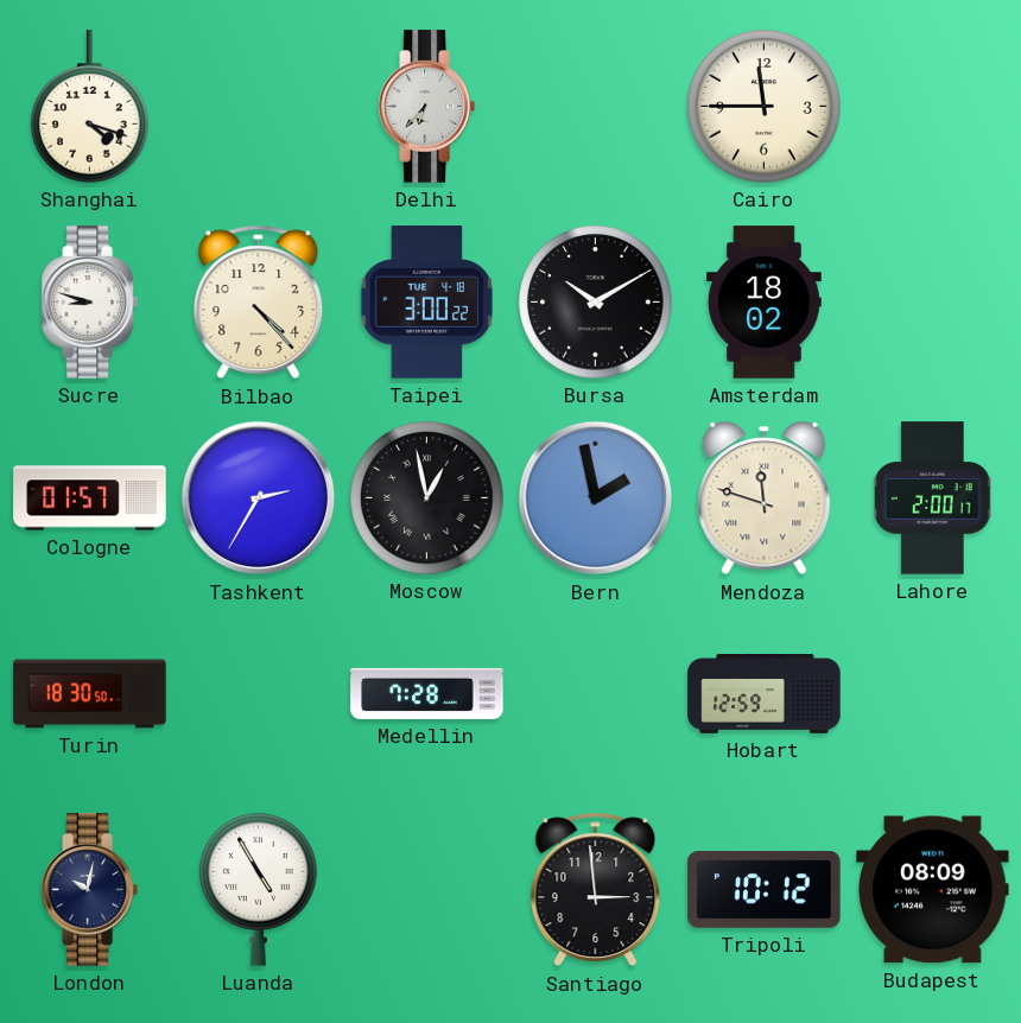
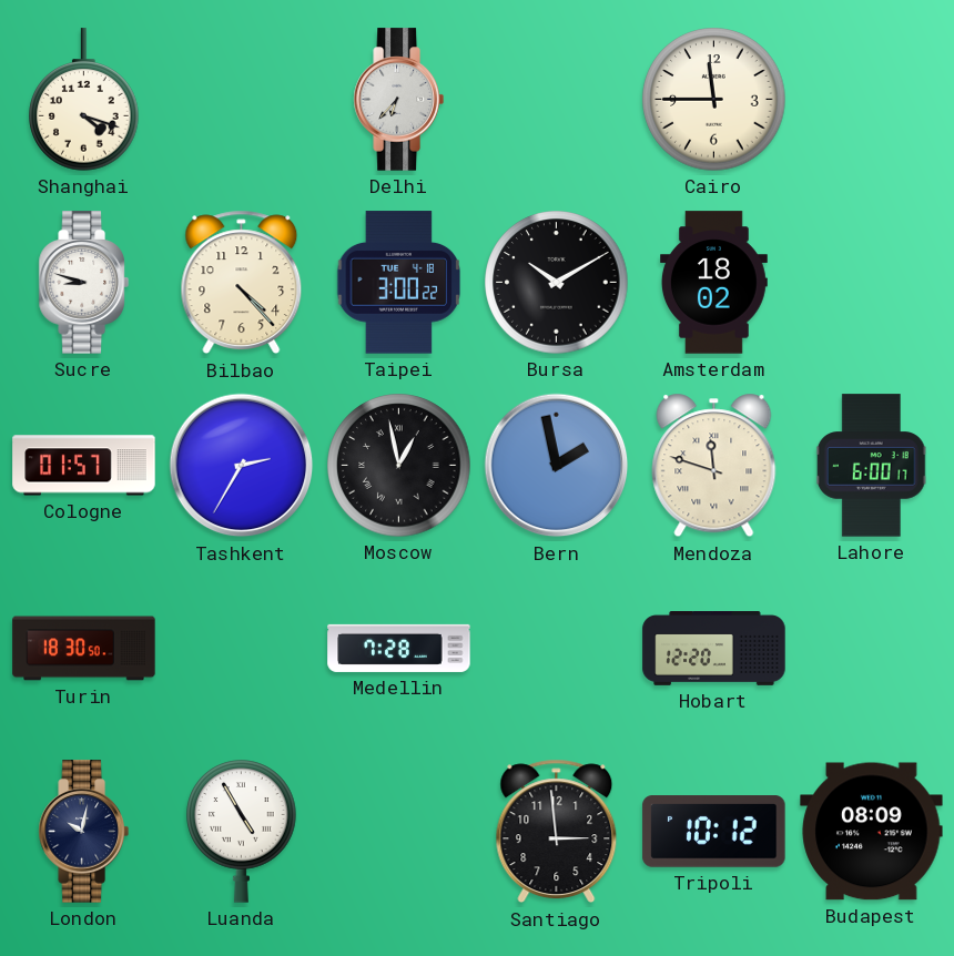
Lahore: 2:00 -> 6:00 (871, 466)
Hobart: 12:59 -> 12:20 (714, 649)
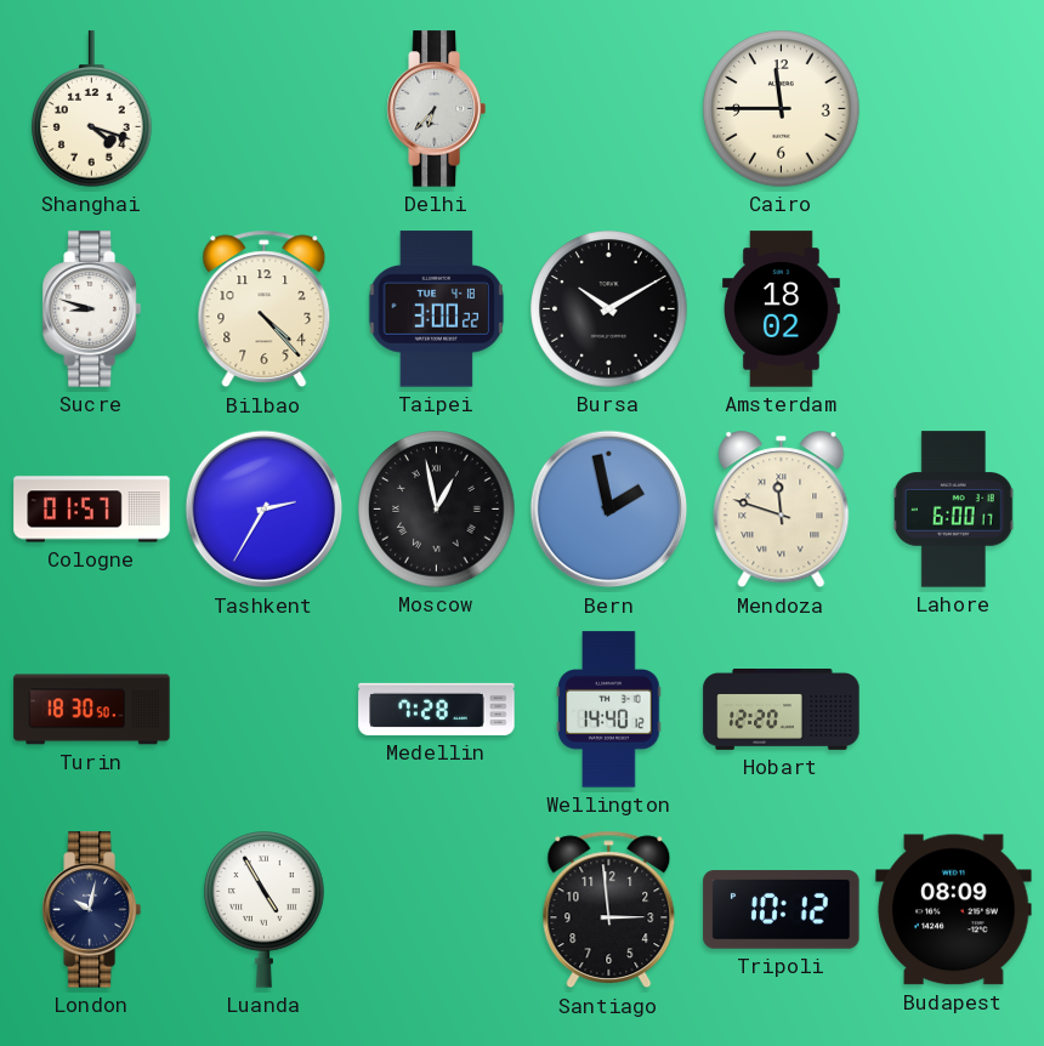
Wellington: none -> 14:40 (609, 710)
